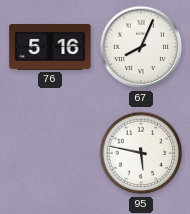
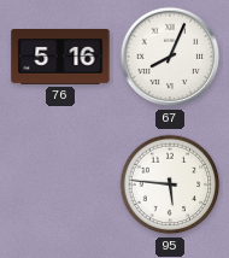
95: 5:47 -> 5:46 (170, 184)
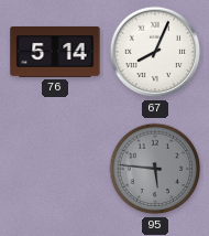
76: 5:16 -> 5:14 (55, 52)
95 dial: white -> grey (155, 169)
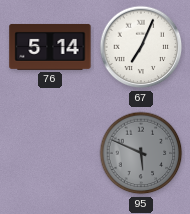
67: 8:04 -> 7:04 (141, 47)
95: 5:46 -> 5:49 (141, 153)
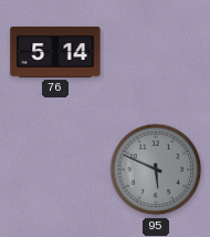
67: 7:04 -> none (141, 47)
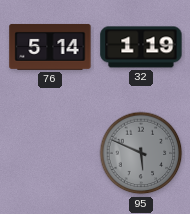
32: none -> 1:19 (141, 47)
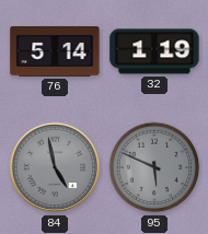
84: none -> 4:58 (55, 167)
